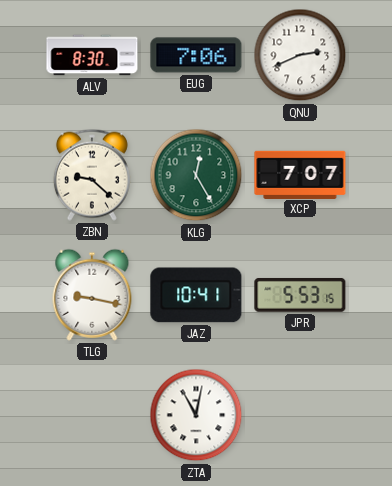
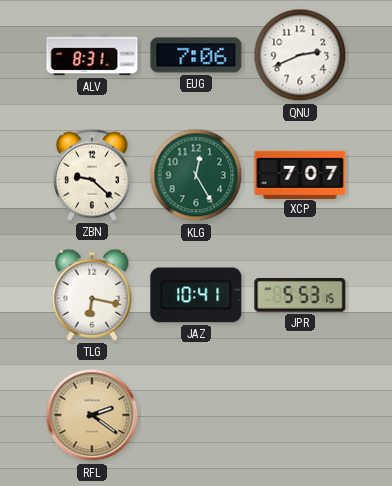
ALV: 8:30 -> 8:31 (92, 55)
TLG: 9:17 -> 6:17 (92, 295)
RFL: none -> 2:21 (92, 415)
ZTA: 11:02 -> none (196, 415)
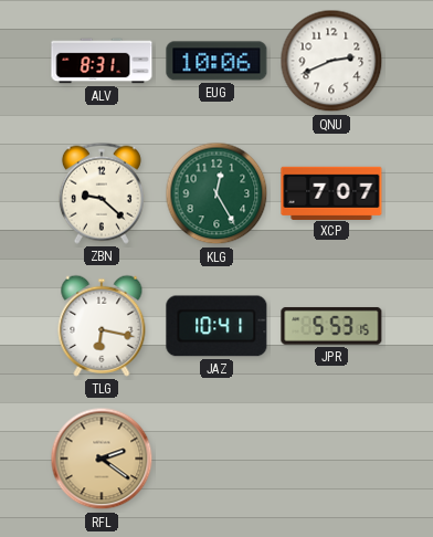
EUG: 7:06 -> 10:06 (216, 61)
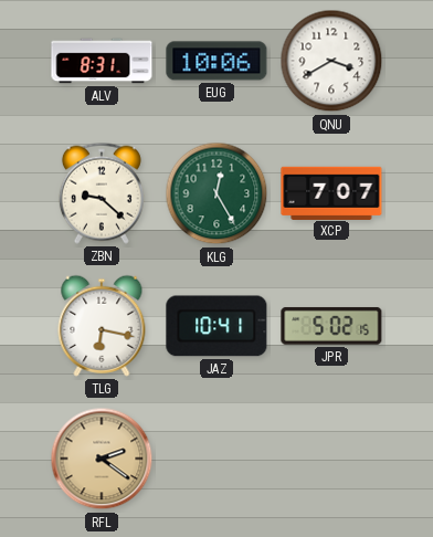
QNU: 2:41 -> 3:40 (331, 61)
JPR: 5:53 -> 5:02 (331, 326)
